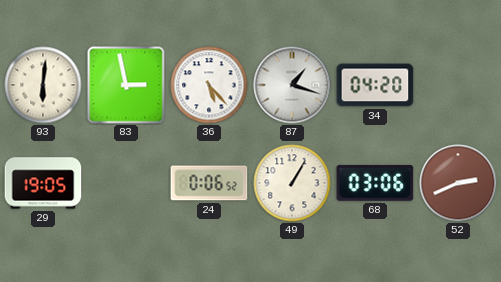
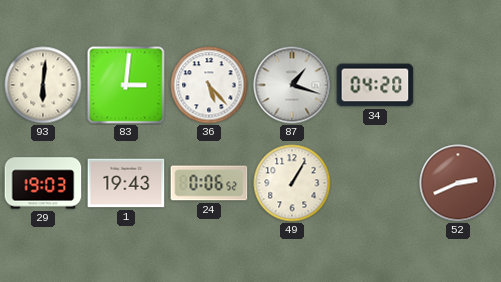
83: 2:58 -> 3:01 (126, 85)
29: 19:05 -> 19:03 (43, 183)
1: none -> 19:43 (126, 183)
68: 03:06 -> none (375, 183)
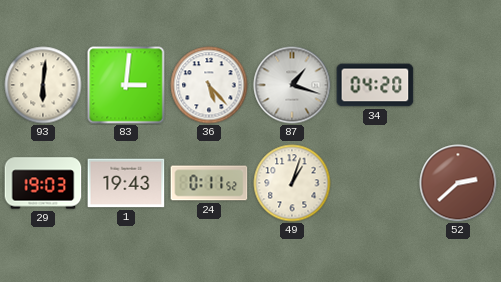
24: 0:06 -> 0:11 (209, 183)
49: 1:05 -> 1:03 (292, 183)
52: 2:41 -> 2:38 (458, 183)
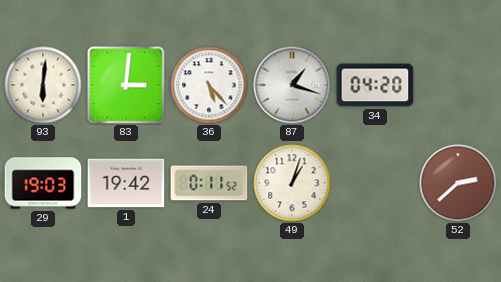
1: 19:43 -> 19:42 (126, 183)
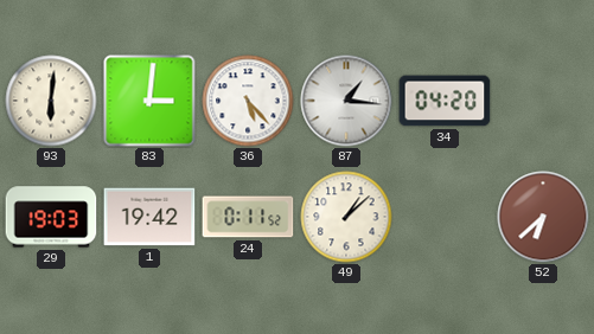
87: 1:18 -> 1:16 (346, 101)
49: 1:03 -> 1:08 (346, 217)
52: 2:38 -> 6:38 (543, 217)
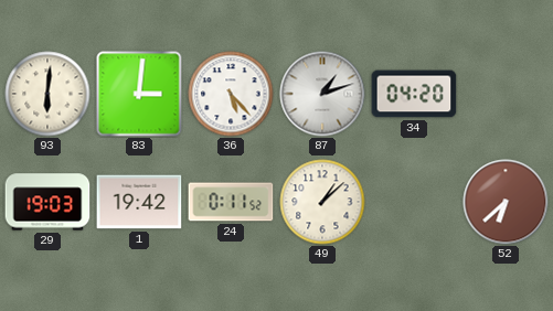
87: 1:16 -> 1:12 (322, 94)
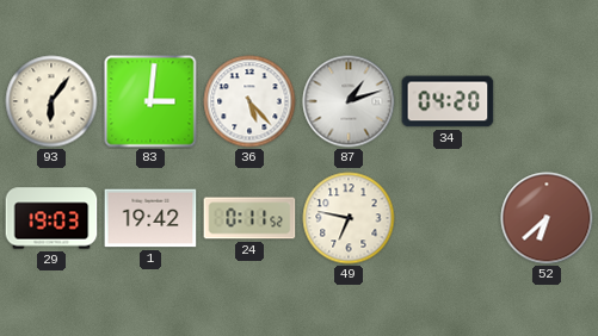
93: 6:01 -> 6:06 (51, 101)
49: 1:08 -> 6:47 (349, 218)
